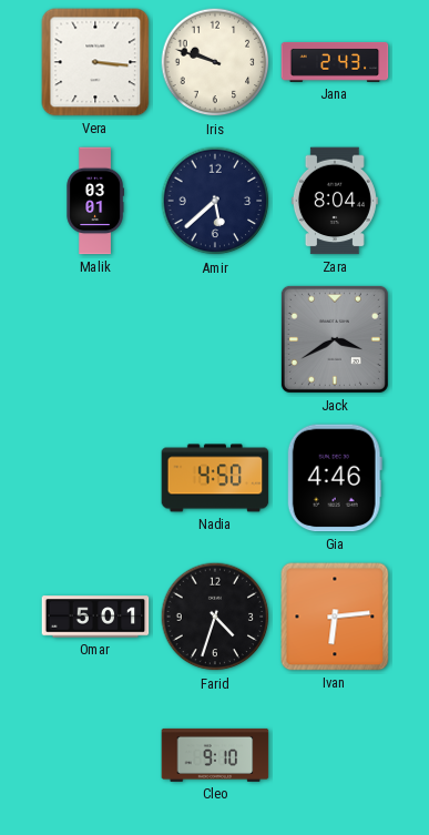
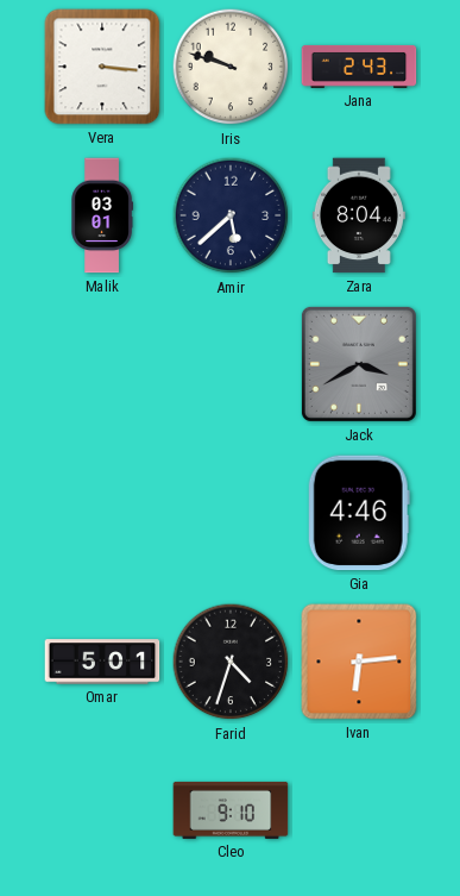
Nadia: 4:50 -> none (215, 478)
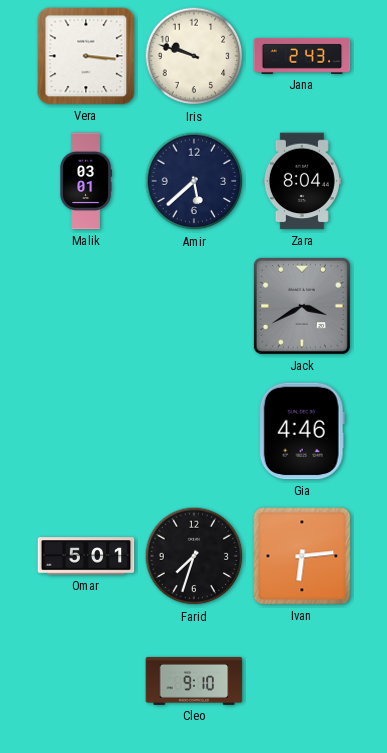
Farid: 4:33 -> 7:33 (194, 556)
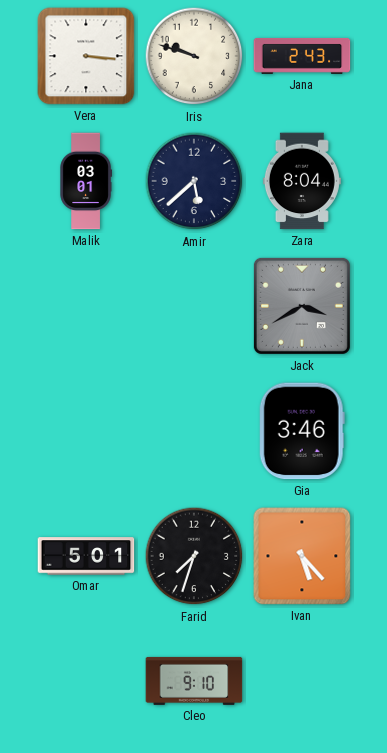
Gia: 4:46 -> 3:46 (302, 431)
Ivan: 6:14 -> 5:23 (302, 556)
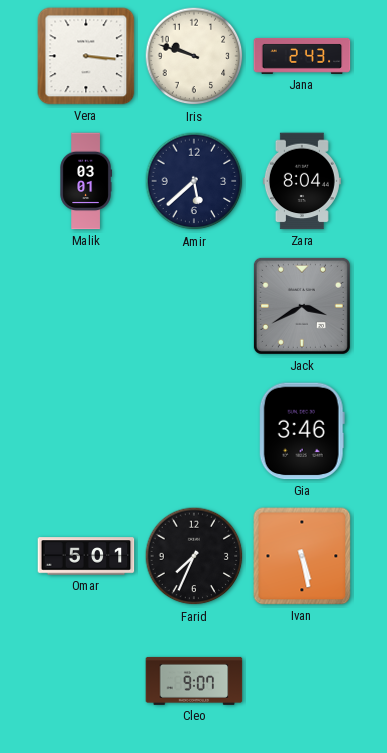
Farid: 7:33 -> 7:34 (194, 556)
Ivan: 5:23 -> 5:28 (302, 556)
Cleo: 9:10 -> 9:07 (194, 681)
